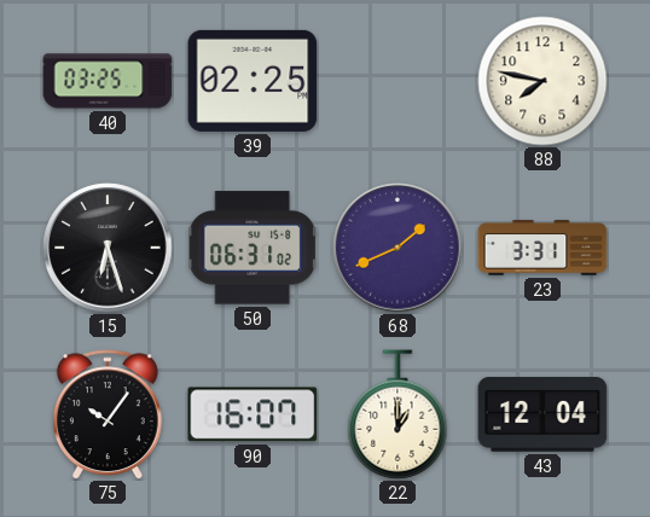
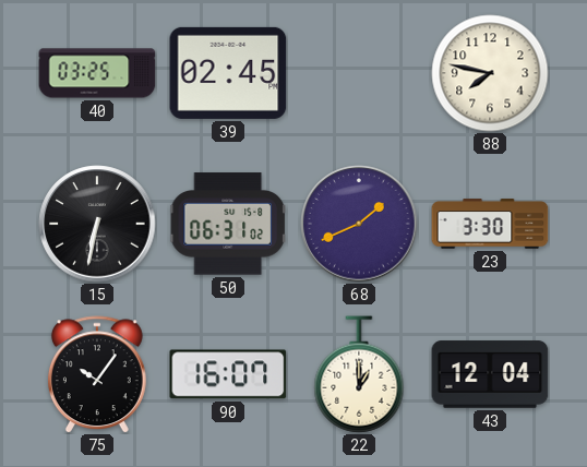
39: 02:25 -> 02:45 (228, 73)
15: 6:27 -> 6:32 (97, 224)
23: 3:31 -> 3:30 (490, 224)
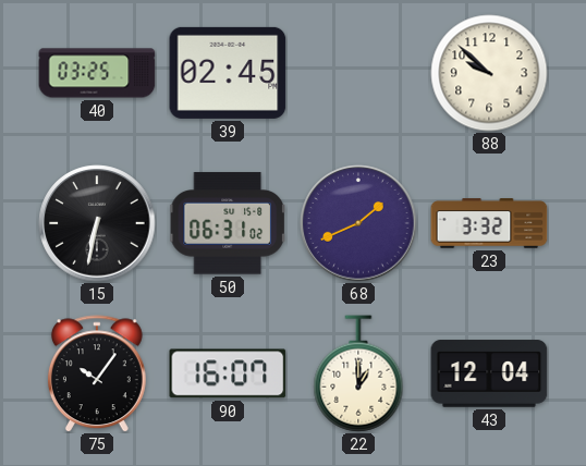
88: 7:47 -> 9:52 (489, 73)
23: 3:30 -> 3:32 (489, 223)
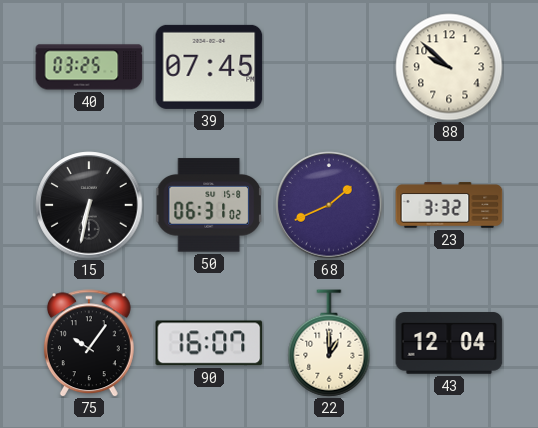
39: 02:45 -> 07:45 (209, 67)
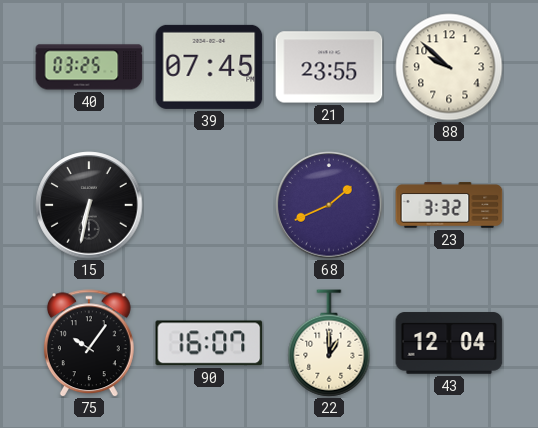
21: none -> 23:55 (329, 67)
50: 06:31 -> none (209, 205)
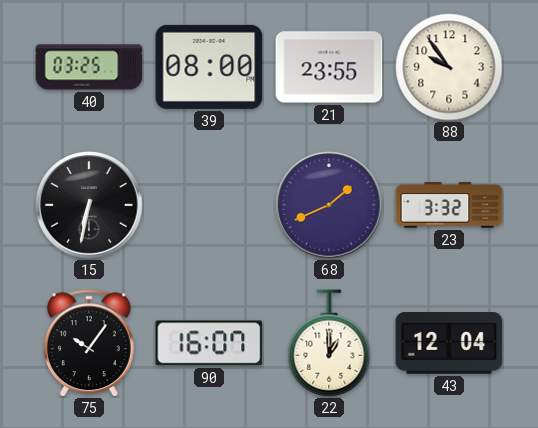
39: 07:45 -> 08:00 (209, 67)
88: 9:52 -> 9:54 (449, 67)
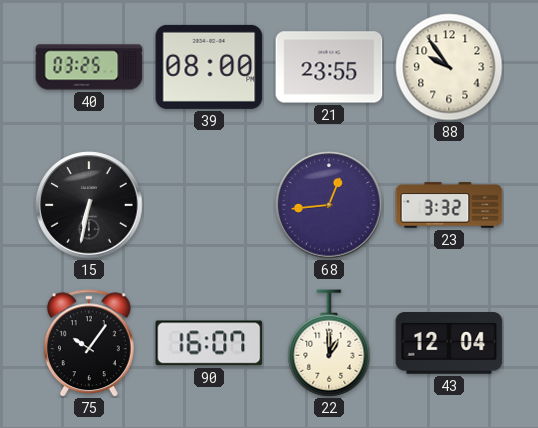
68: 1:41 -> 12:44 (329, 205)
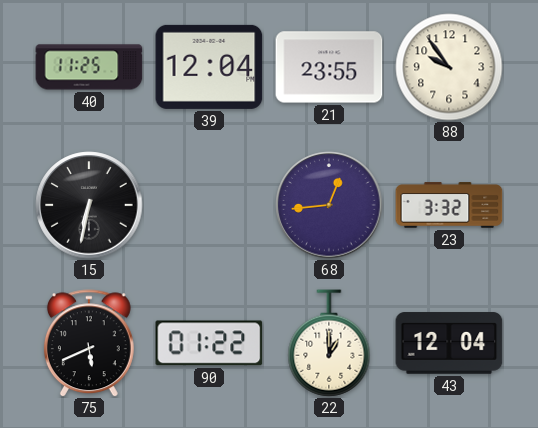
40: 03:25 -> 11:25 (89, 67)
39: 08:00 -> 12:04 (209, 67)
75: 10:06 -> 5:41 (89, 343)
90: 16:07 -> 01:22 (209, 343)
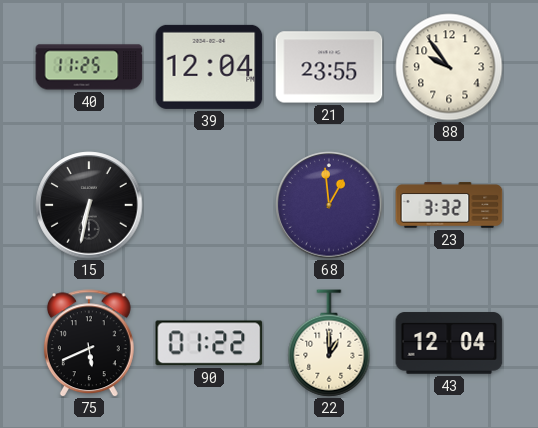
68: 12:44 -> 12:59 (329, 205)
